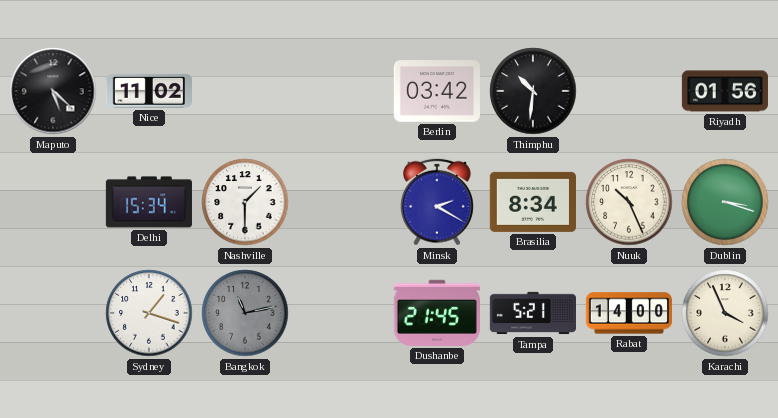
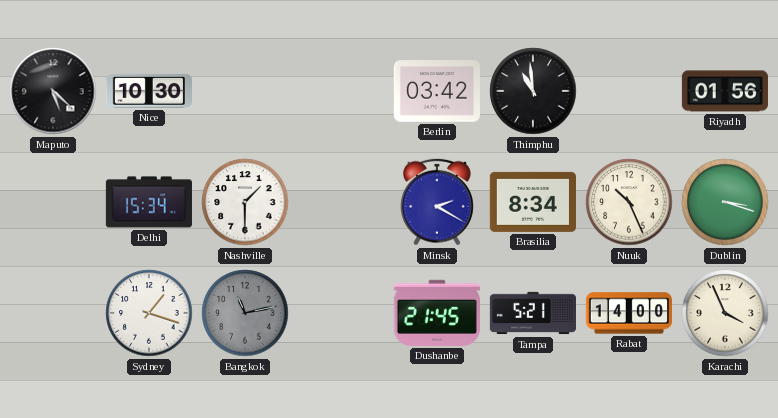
Nice: 11:02 -> 10:30 (149, 91)
Thimphu: 10:31 -> 10:59 (533, 91)
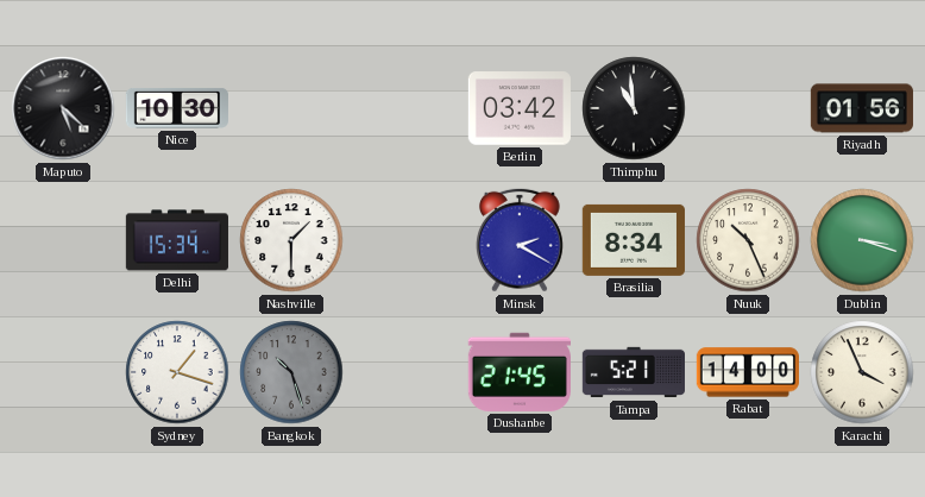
Bangkok: 11:13 -> 10:27 (291, 372)
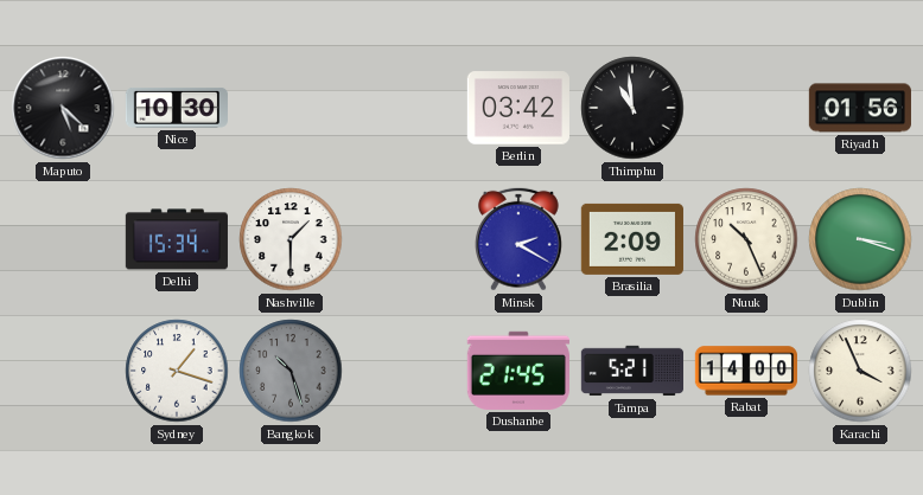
Brasilia: 8:34 -> 2:09 (632, 239)
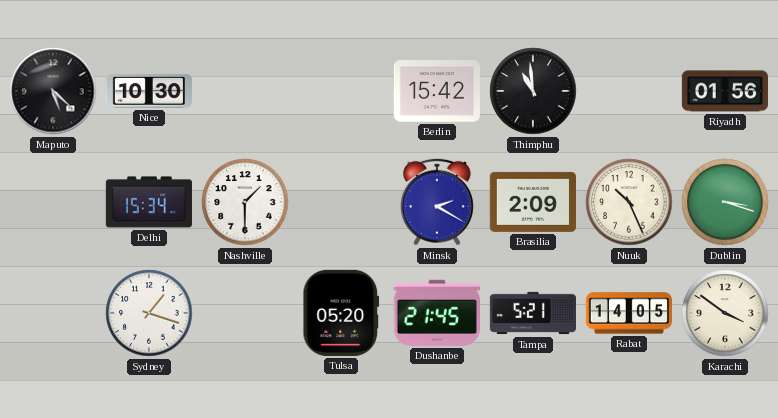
Berlin: 03:42 -> 15:42 (437, 91)
Bangkok: 10:27 -> none (291, 371)
Tulsa: none -> 05:20 (341, 313)
Rabat: 14:00 -> 14:05 (629, 313)
Karachi: 3:56 -> 3:51 (725, 313)
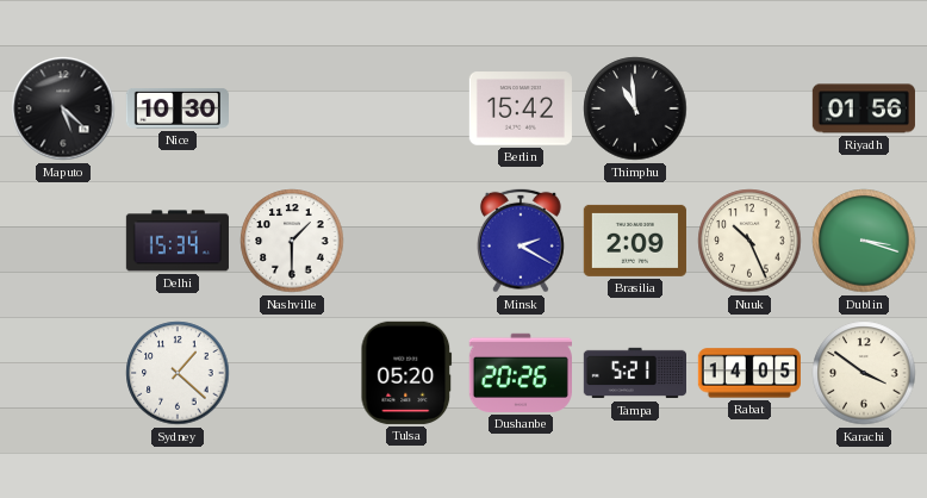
Sydney: 1:18 -> 1:22 (178, 373)
Dushanbe: 21:45 -> 20:26 (521, 373)
